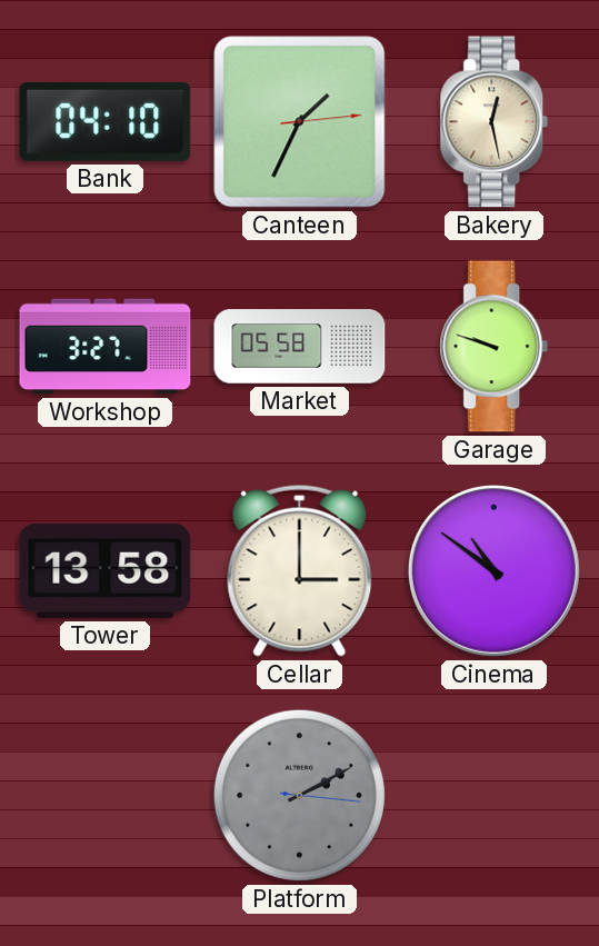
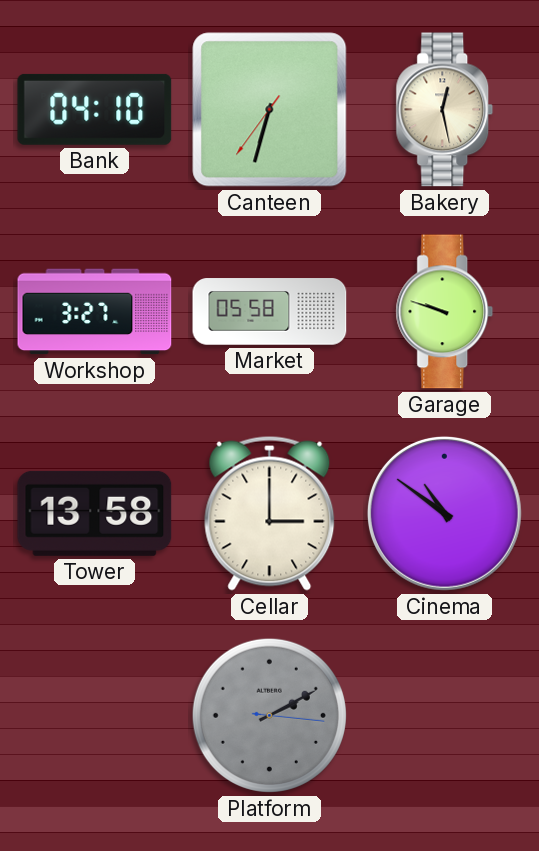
Canteen: 1:34 -> 6:32 (270, 110)
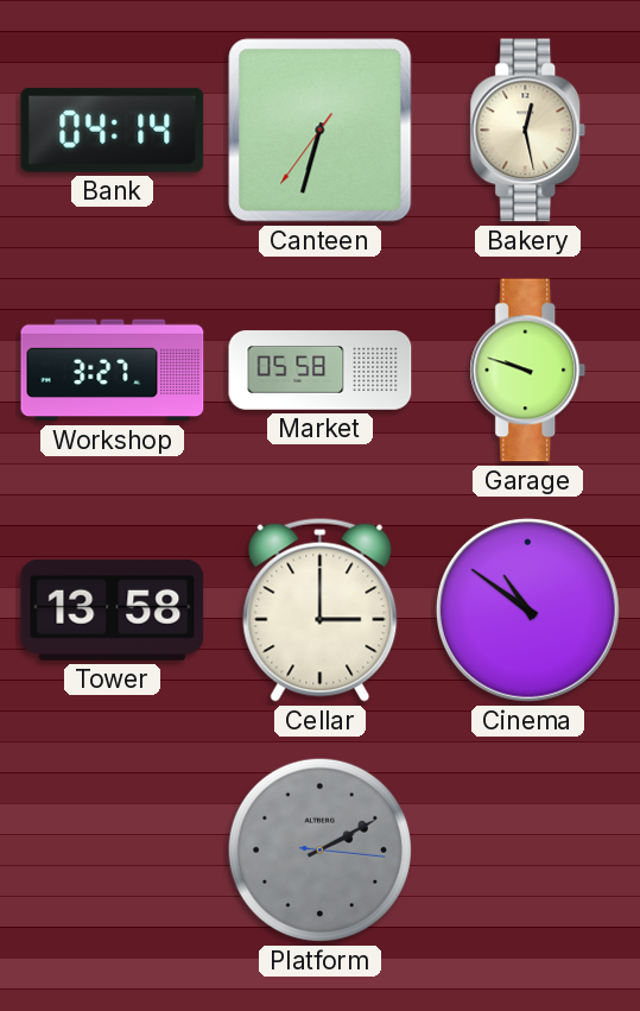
Bank: 04:10 -> 04:14 (113, 129)
